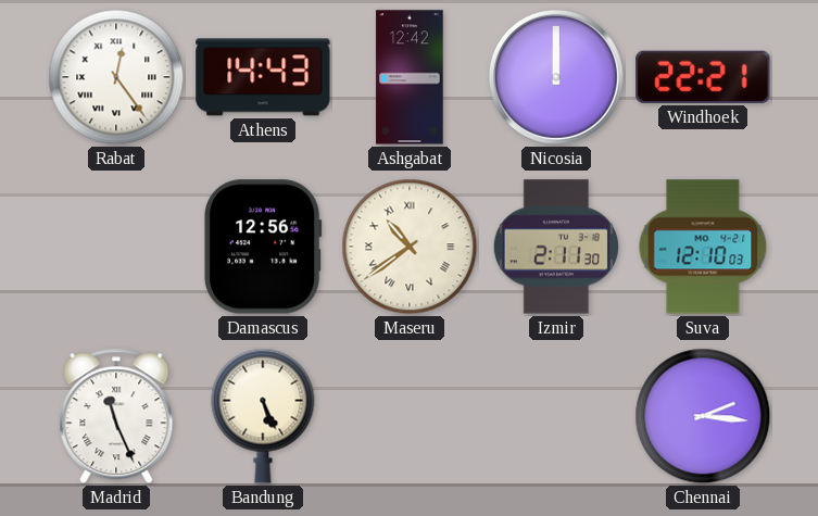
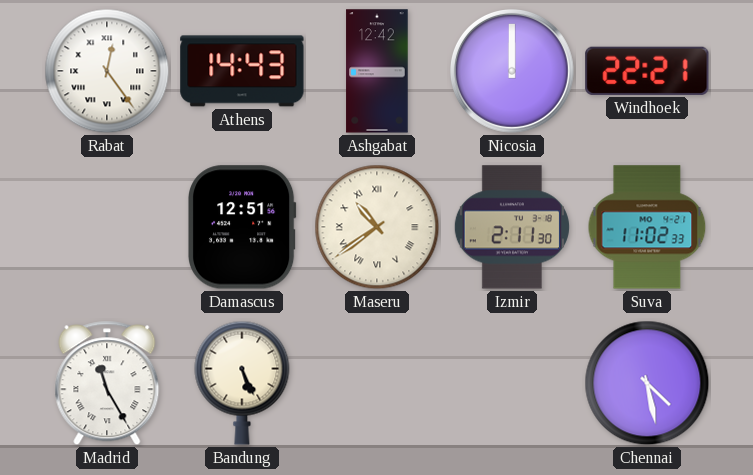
Damascus: 12:56 -> 12:51 (242, 227)
Suva: 12:10 -> 11:02 (647, 227)
Madrid: 11:26 -> 11:25 (107, 383)
Chennai: 2:16 -> 4:28 (647, 383)
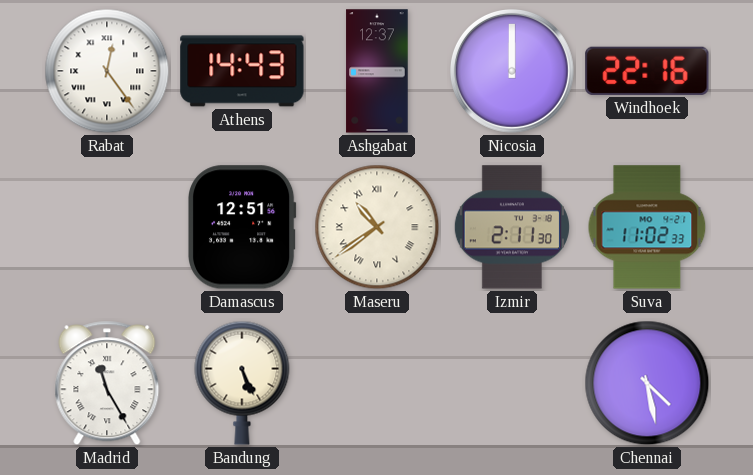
Ashgabat: 12:42 -> 12:37 (377, 71)
Windhoek: 22:21 -> 22:16 (647, 71)
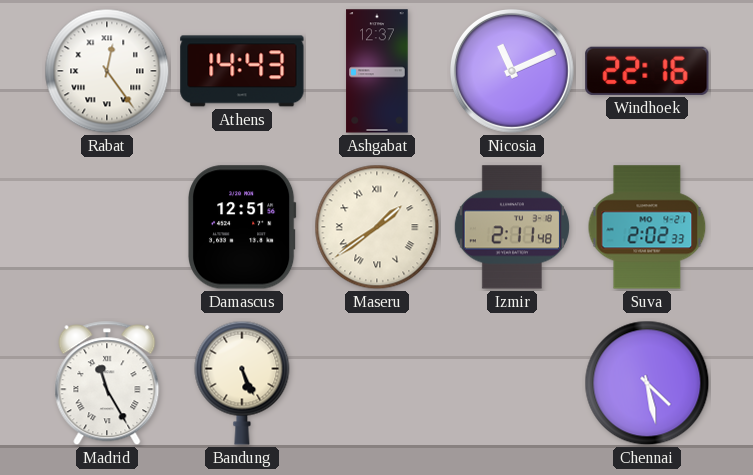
Nicosia: 12:00 -> 11:11 (513, 72)
Maseru: 10:39 -> 1:39 (377, 227)
Izmir: 2:11:30 -> 2:11:48 (512, 227)
Suva: 11:02 -> 2:02 (647, 227)
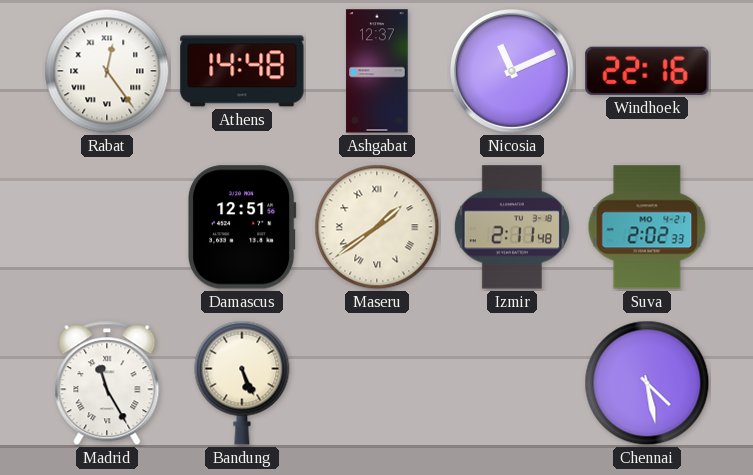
Athens: 14:43 -> 14:48 (242, 71)
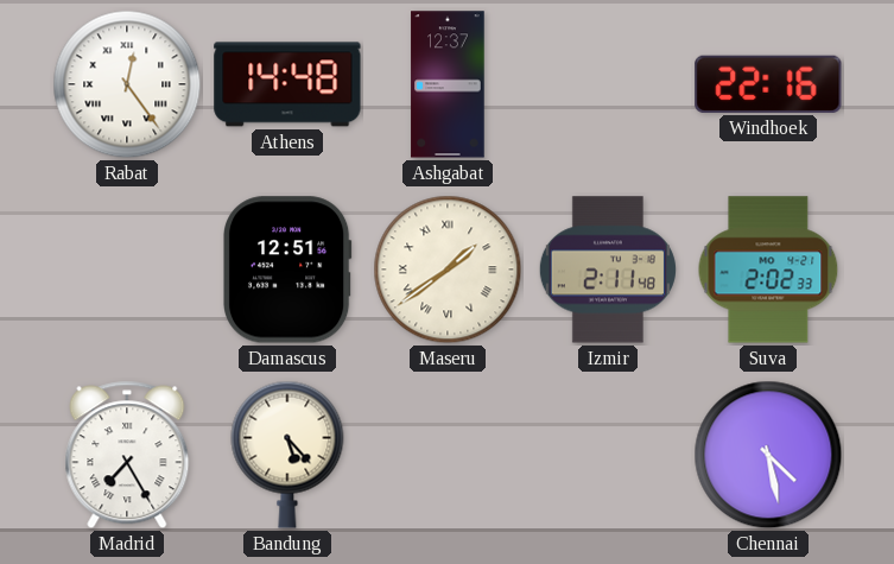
Nicosia: 11:11 -> none (513, 72)
Madrid: 11:25 -> 7:25 (127, 455)
Bandung: 5:26 -> 5:23 (287, 455)
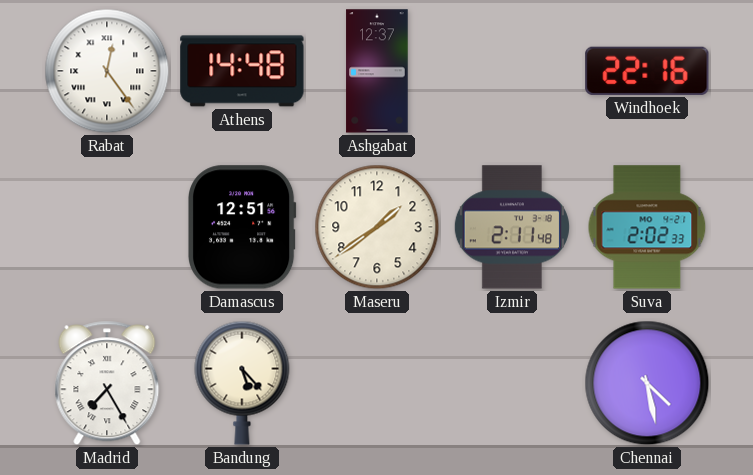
Maseru numerals: Roman -> Arabic (377, 227)
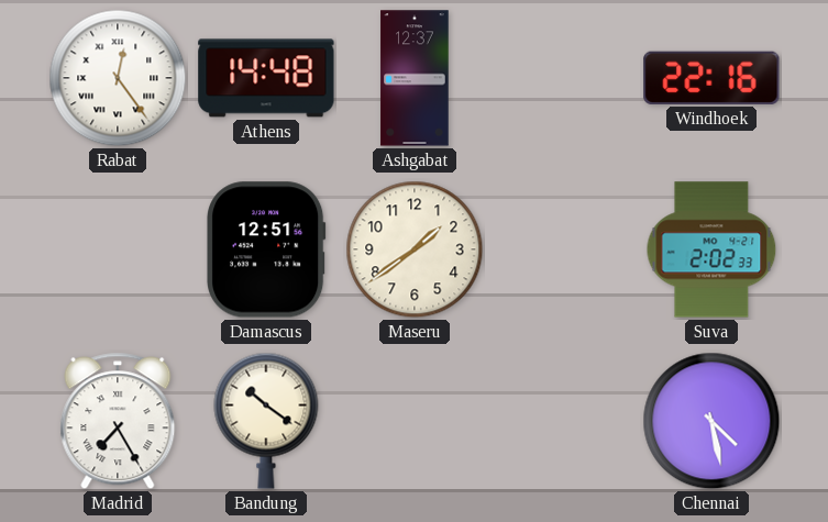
Izmir: 2:11 -> none (512, 227)
Bandung: 5:23 -> 10:21 (266, 421)
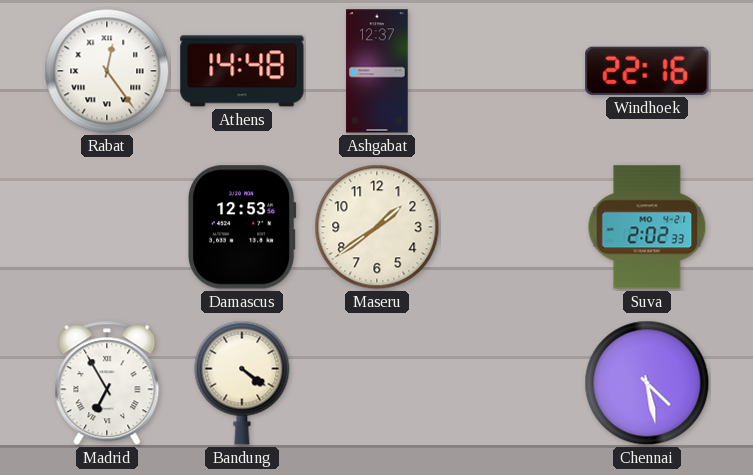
Damascus: 12:51 -> 12:53 (242, 227)
Madrid: 7:25 -> 6:55 (107, 383)
Bandung: 10:21 -> 4:21 (242, 383)
